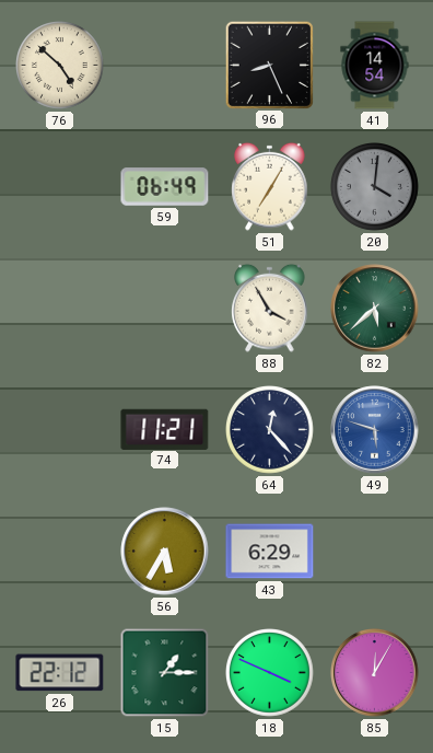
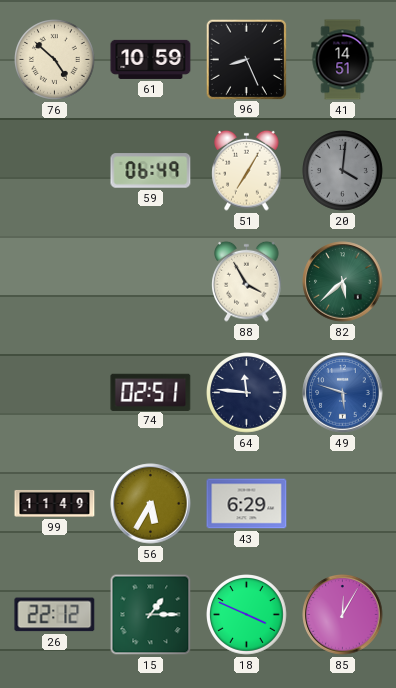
61: none -> 10:59 (151, 59)
41: 14:54 -> 14:51 (343, 60)
74: 11:21 -> 02:51 (151, 392)
64: 12:23 -> 11:46 (247, 393)
99: none -> 11:49 (55, 503)
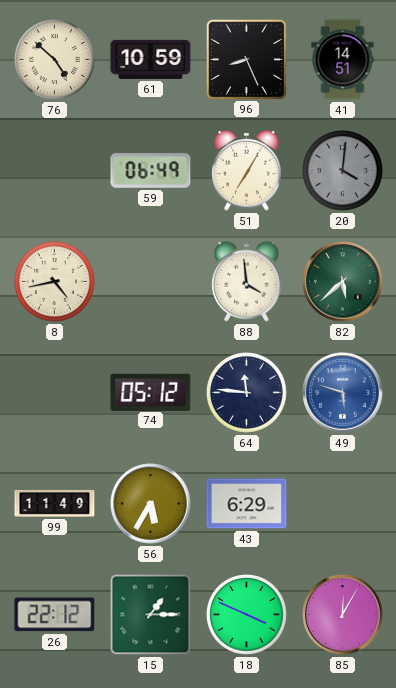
8: none -> 4:43 (55, 282)
88: 3:55 -> 3:59 (247, 281)
74: 02:51 -> 05:12 (151, 392)
